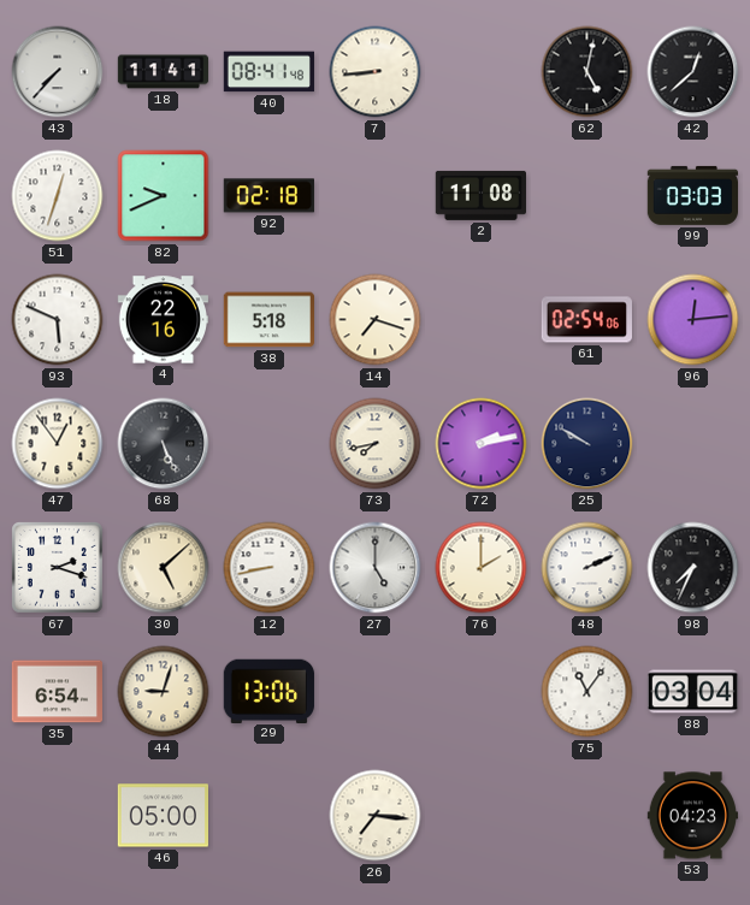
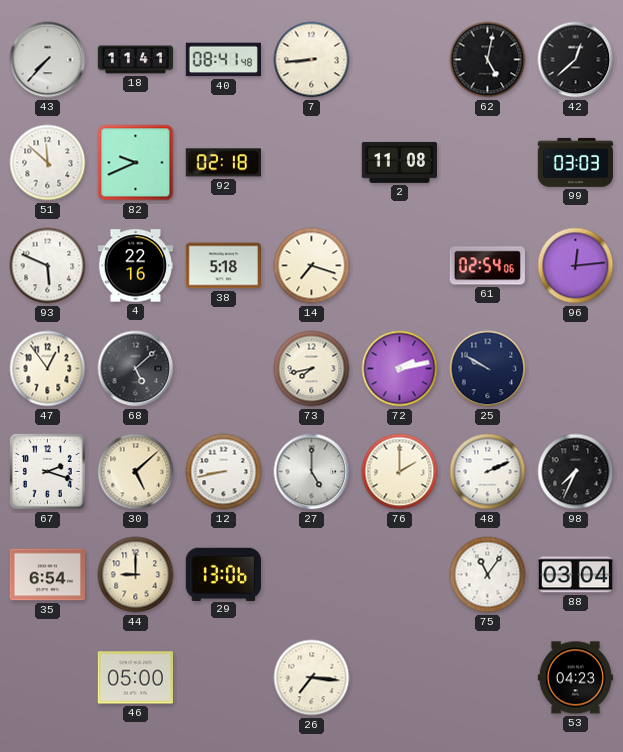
51: 12:33 -> 11:52 (48, 163)
68: 5:26 -> 5:08 (136, 369)
44: 9:03 -> 9:00 (136, 575)
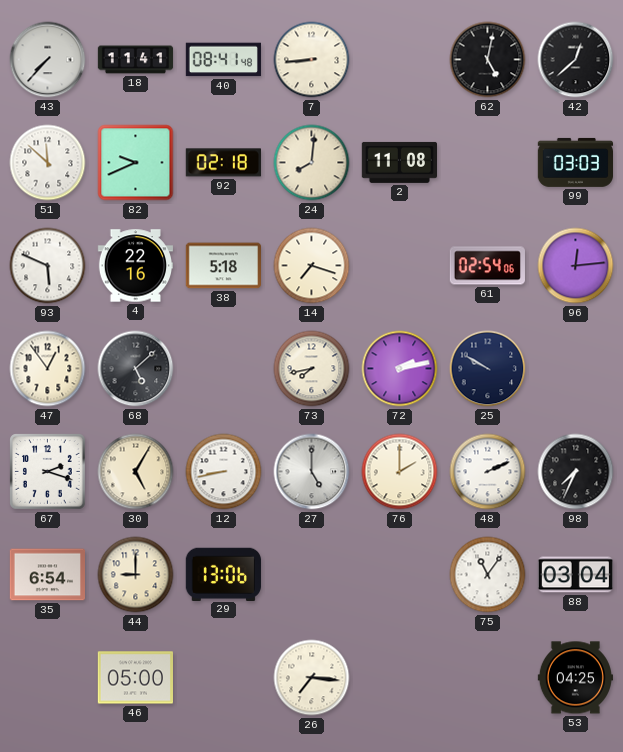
24: none -> 8:01 (312, 163)
30: 5:08 -> 5:05 (136, 472)
53: 04:23 -> 04:25 (575, 678)
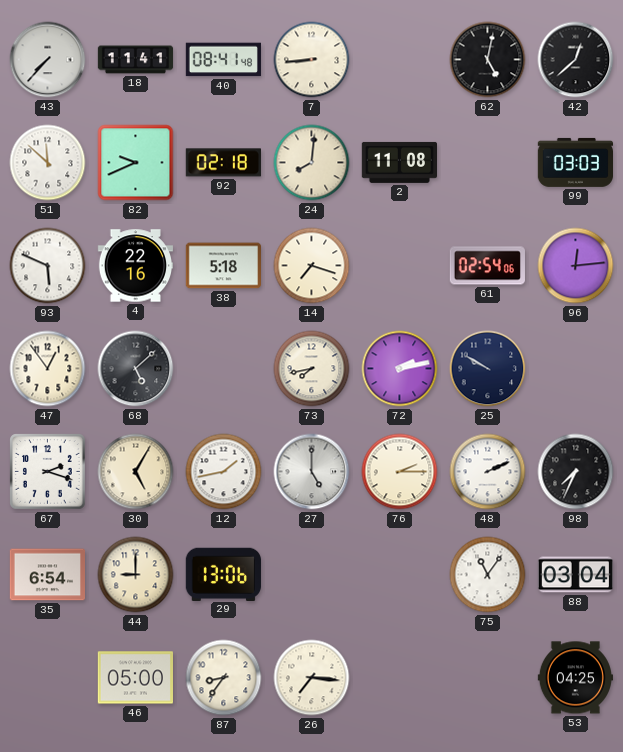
12: 8:43 -> 1:43 (224, 472)
76: 2:00 -> 2:15 (400, 472)
87: none -> 8:36 (224, 678)
